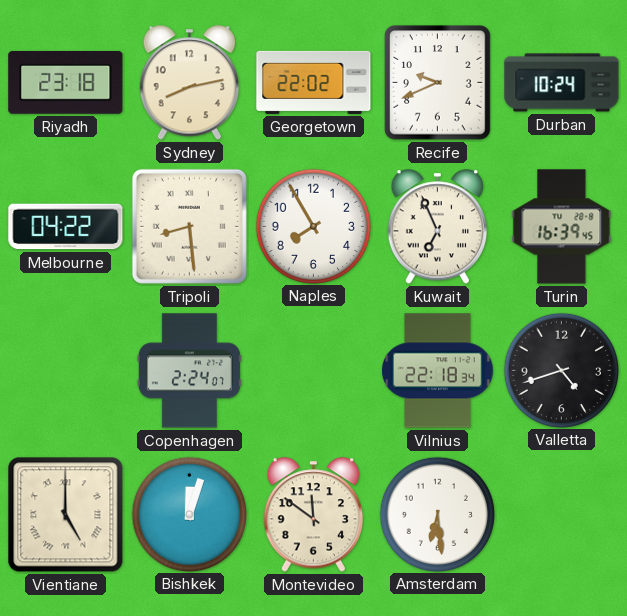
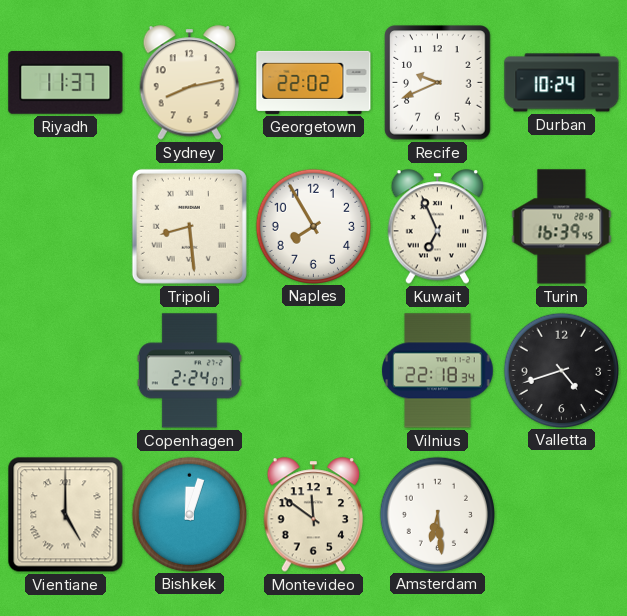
Riyadh: 23:18 -> 11:37 (66, 82)
Melbourne: 04:22 -> none (66, 227)
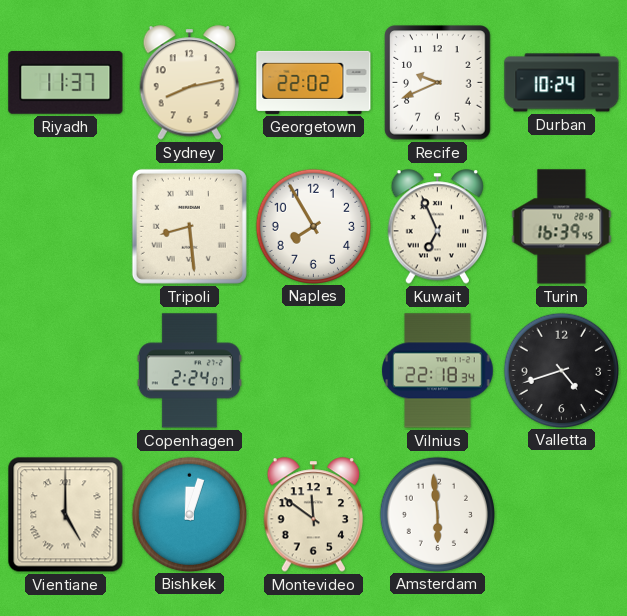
Amsterdam: 6:29 -> 5:59 (437, 514)
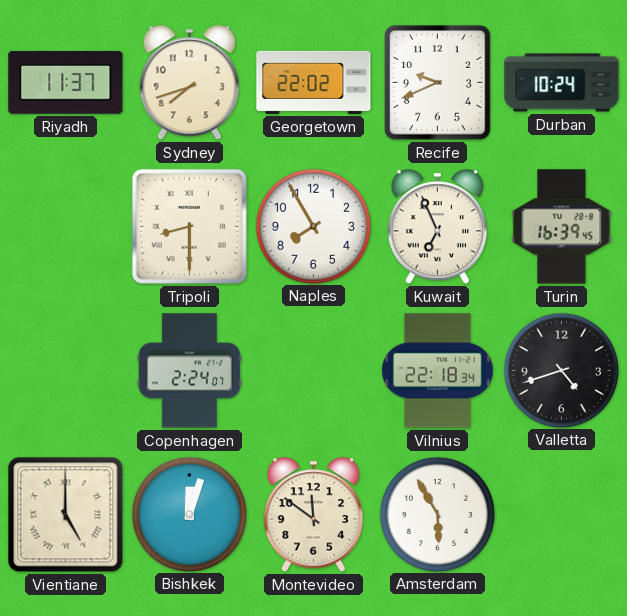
Sydney: 8:13 -> 7:42 (190, 83)
Tripoli: 8:29 -> 8:30 (189, 226)
Amsterdam: 5:59 -> 5:55 (437, 514)
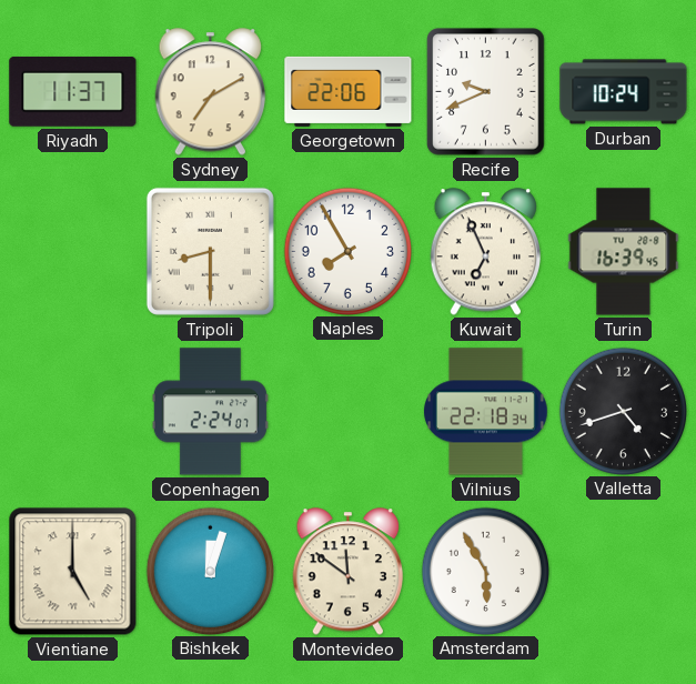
Sydney: 7:42 -> 7:10 (211, 92)
Georgetown: 22:02 -> 22:06 (349, 91)
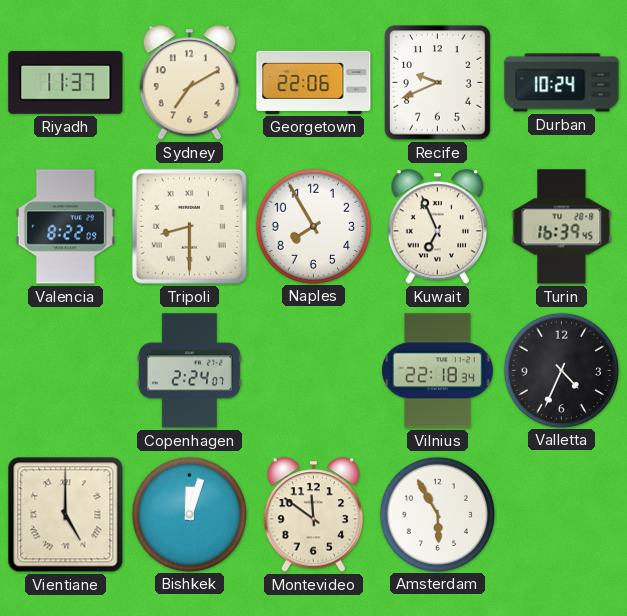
Valencia: none -> 8:22 (65, 227)
Valletta: 4:42 -> 4:34 (561, 370)
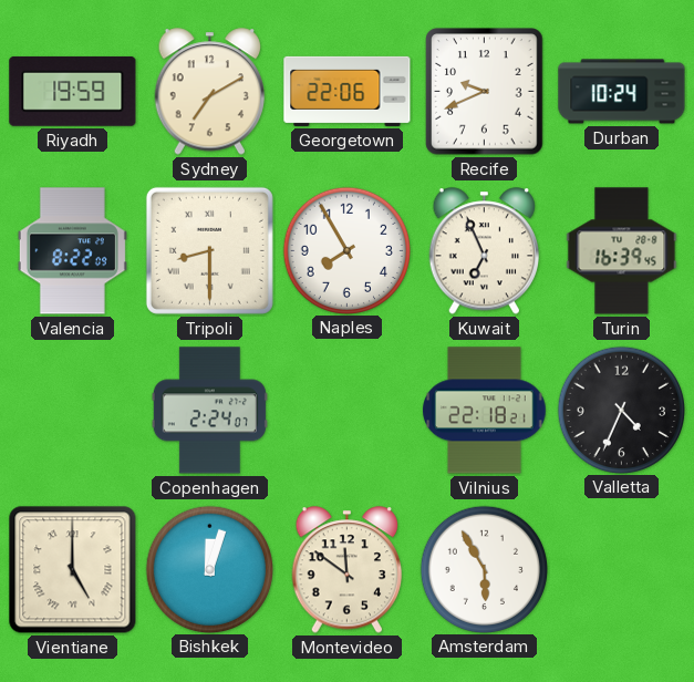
Riyadh: 11:37 -> 19:59 (73, 91)
Vilnius: 22:18:34 -> 22:18:21 (485, 411)
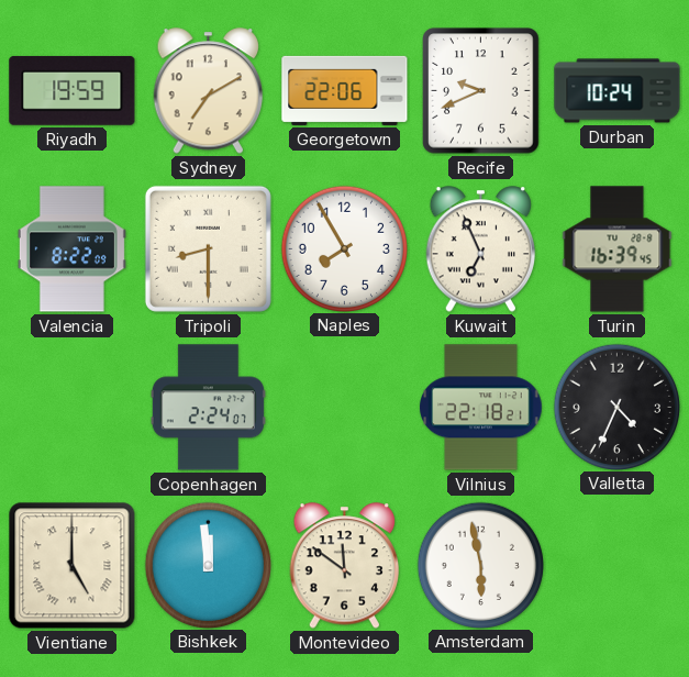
Bishkek: 12:03 -> 11:59 (208, 565)
Amsterdam: 5:55 -> 5:58 (480, 565)
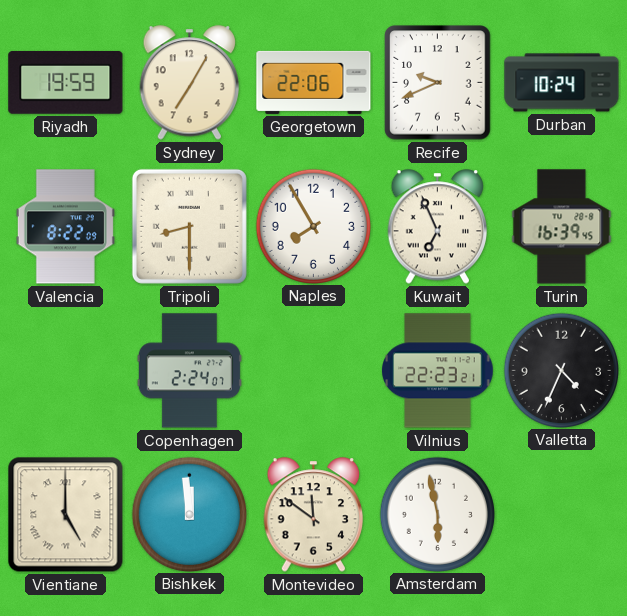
Sydney: 7:10 -> 7:05 (190, 83)
Vilnius: 22:18 -> 22:23 (438, 371)
